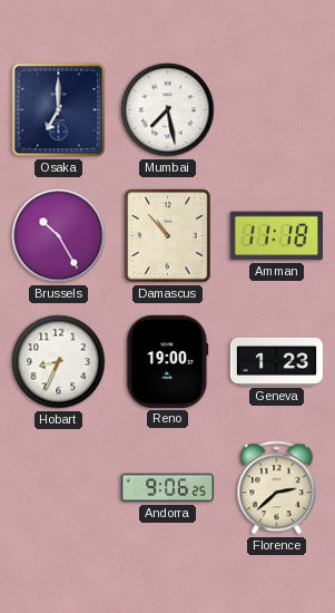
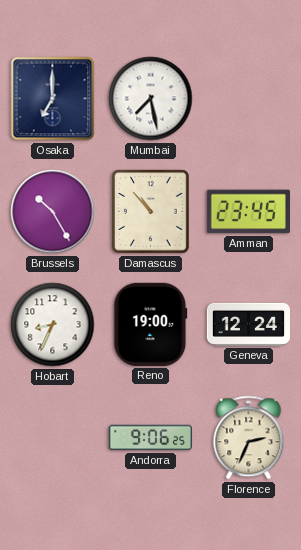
Amman: 11:18 -> 23:45 (248, 212)
Geneva: 1:23 -> 12:24 (248, 324)
Florence: 2:38 -> 2:34 (249, 438)
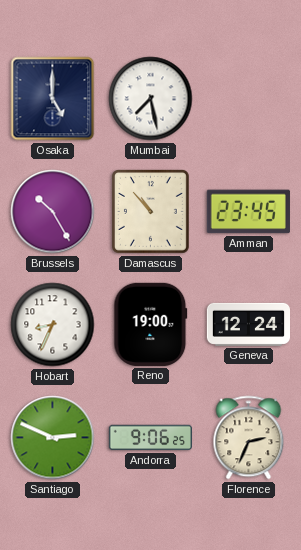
Osaka: 7:00 -> 5:00 (53, 99)
Santiago: none -> 2:49 (53, 438)
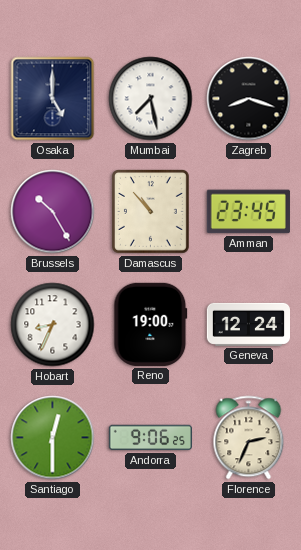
Zagreb: none -> 8:18 (249, 99)
Santiago: 2:49 -> 12:30 (53, 438)
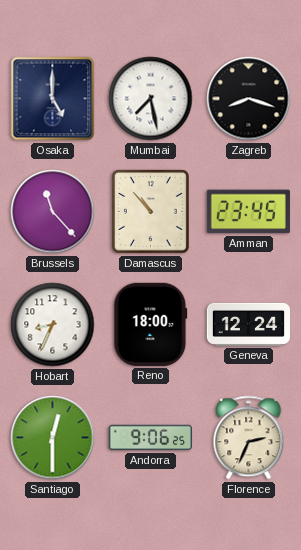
Brussels: 10:25 -> 11:23 (53, 212)
Reno: 19:00 -> 18:00 (151, 324)
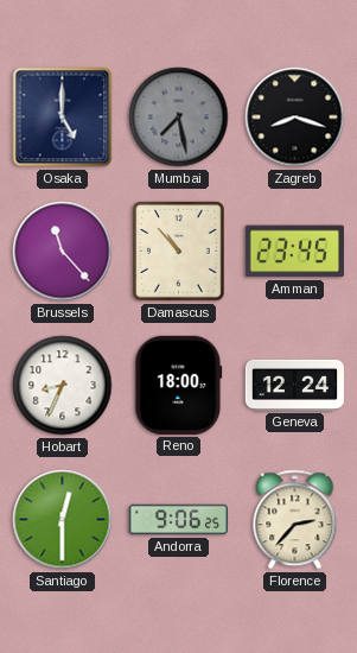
Mumbai dial: white -> grey (179, 118)
Florence: 2:34 -> 2:37 (295, 520)
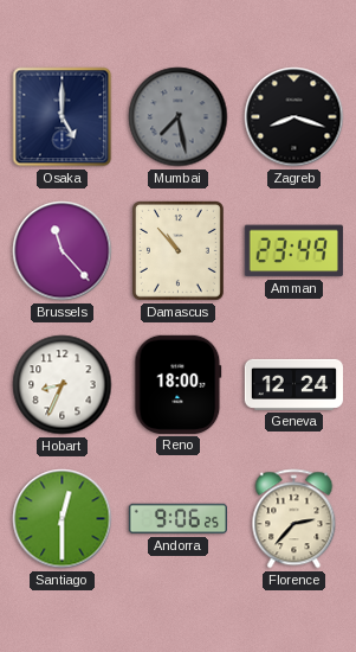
Amman: 23:45 -> 23:49 (293, 251)
